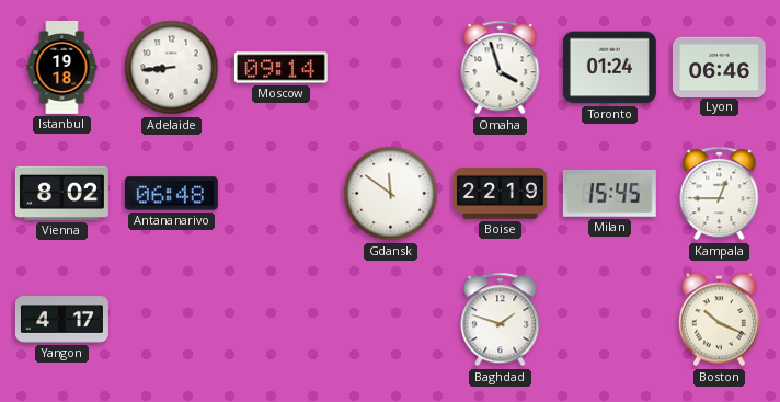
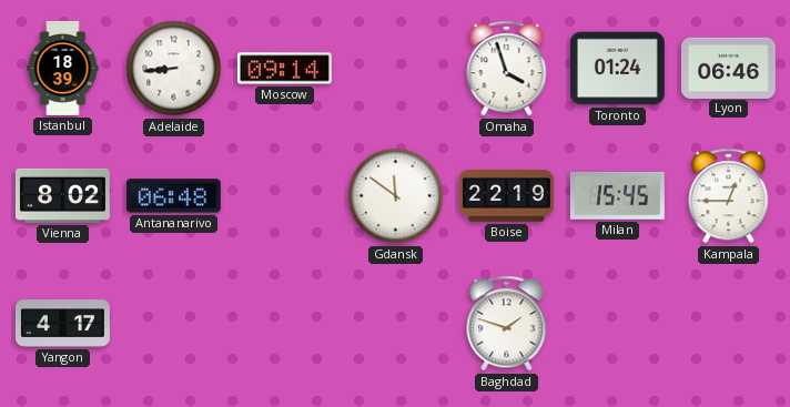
Istanbul: 19:18 -> 18:39 (63, 69)
Boston: 10:19 -> none (719, 320)
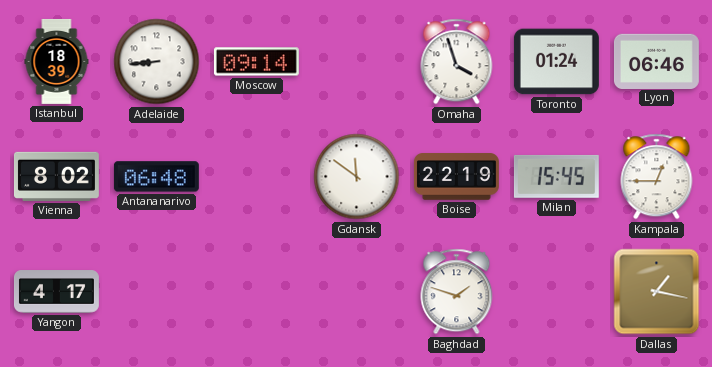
Dallas: none -> 1:17 (657, 292)
